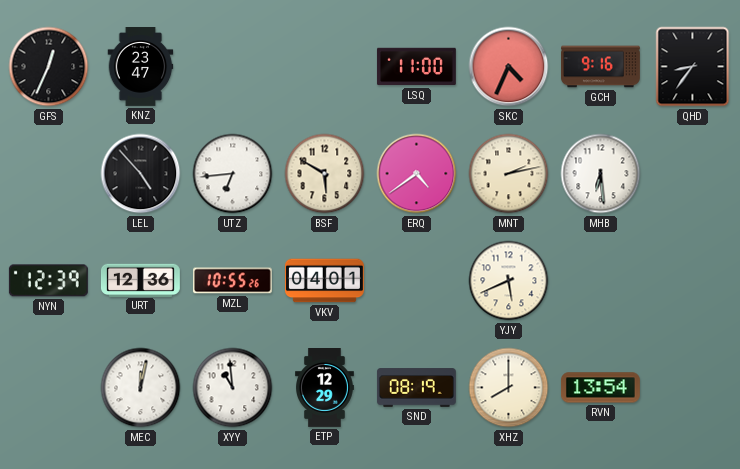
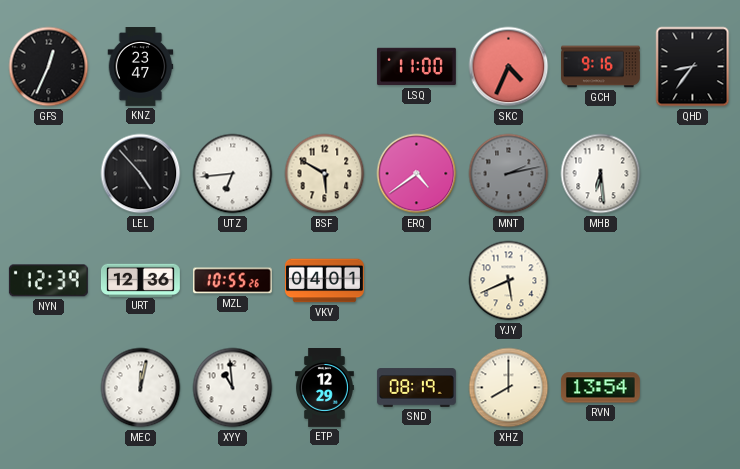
MNT dial: cream -> grey (509, 174)
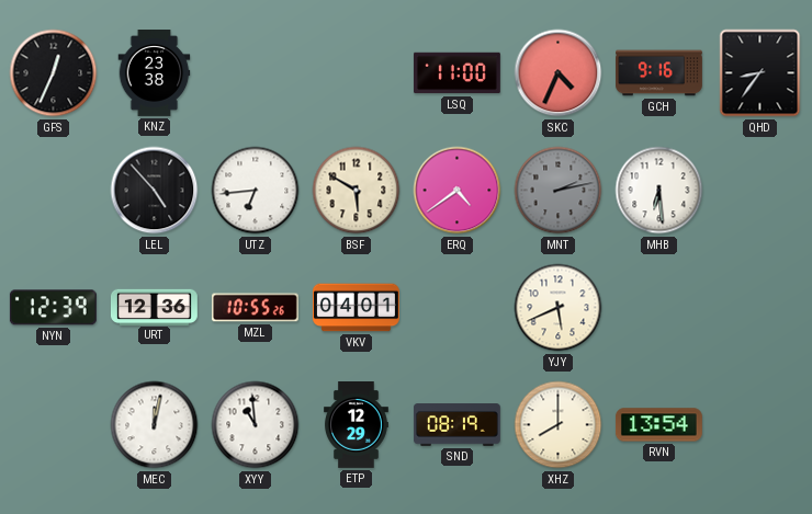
KNZ: 23:47 -> 23:38 (155, 73)
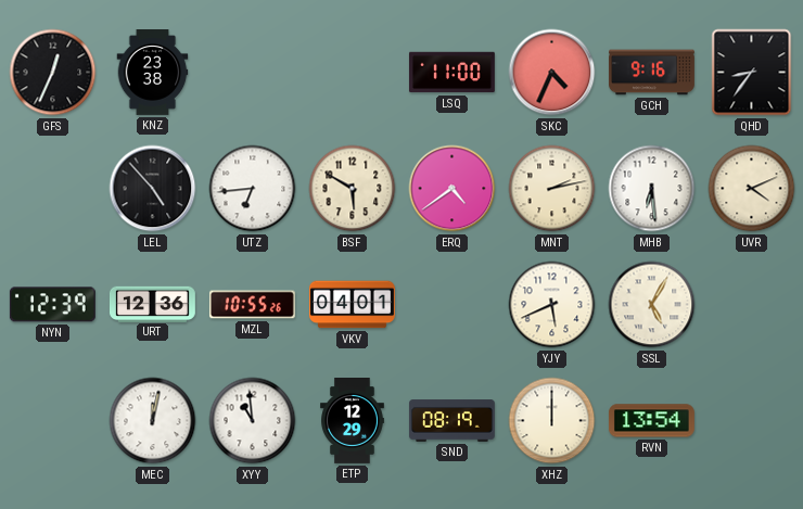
MNT dial: grey -> cream (552, 189)
UVR: none -> 4:11 (752, 189)
SSL: none -> 5:05 (652, 305)
XHZ: 8:00 -> 12:00 (552, 421)
